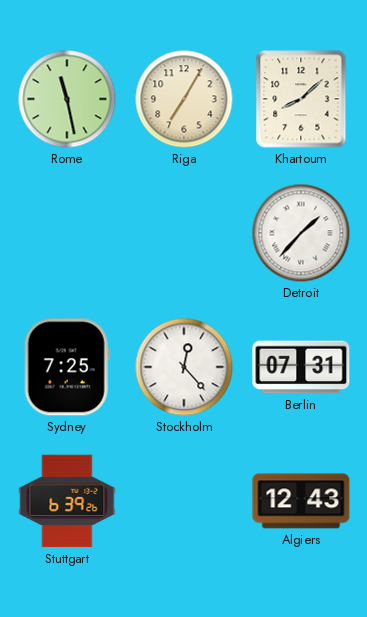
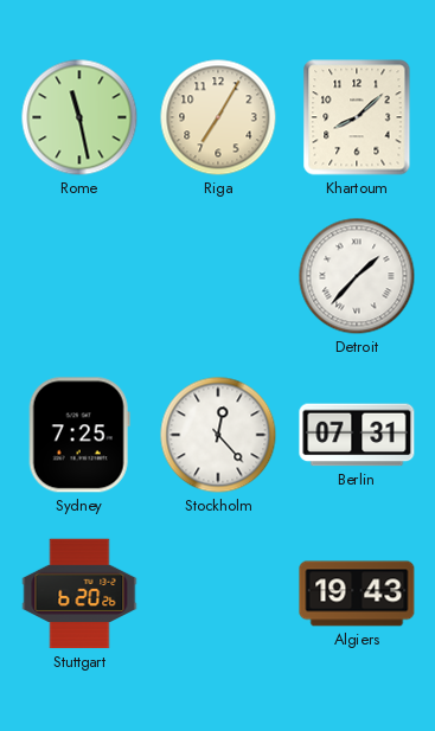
Stuttgart: 6:39 -> 6:20 (79, 594)
Algiers: 12:43 -> 19:43 (357, 594)
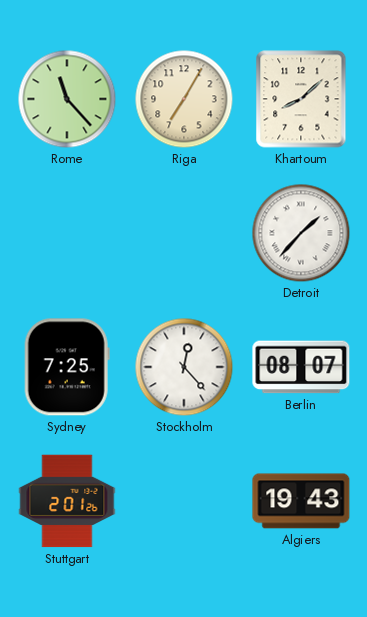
Rome: 11:28 -> 11:23 (67, 99)
Berlin: 07:31 -> 08:07 (301, 367)
Stuttgart: 6:20 -> 2:01 (67, 501)
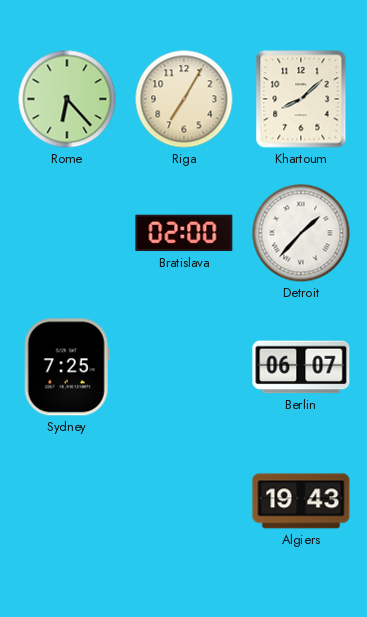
Rome: 11:23 -> 6:23 (67, 99)
Bratislava: none -> 02:00 (184, 233)
Stockholm: 12:23 -> none (184, 367)
Berlin: 08:07 -> 06:07 (301, 367)
Stuttgart: 2:01 -> none (67, 501)
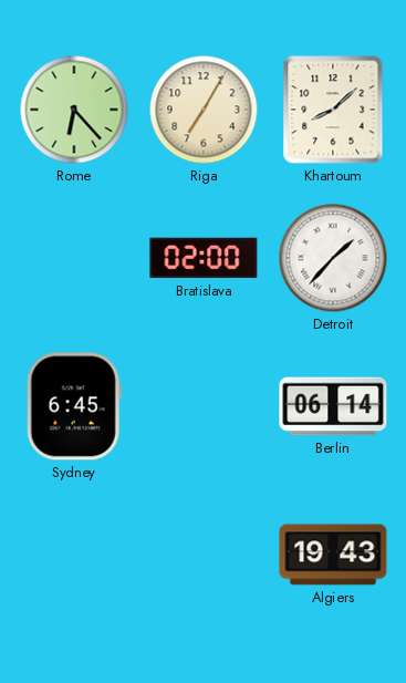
Sydney: 7:25 -> 6:45 (74, 406)
Berlin: 06:07 -> 06:14 (333, 406)
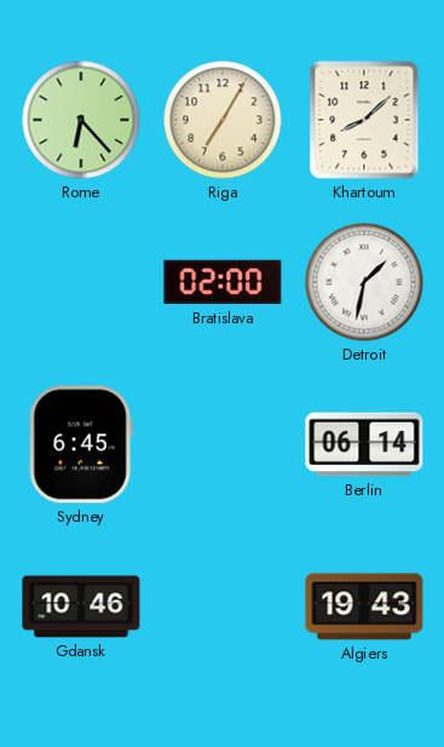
Detroit: 1:37 -> 1:32 (364, 282)
Gdansk: none -> 10:46 (81, 607)
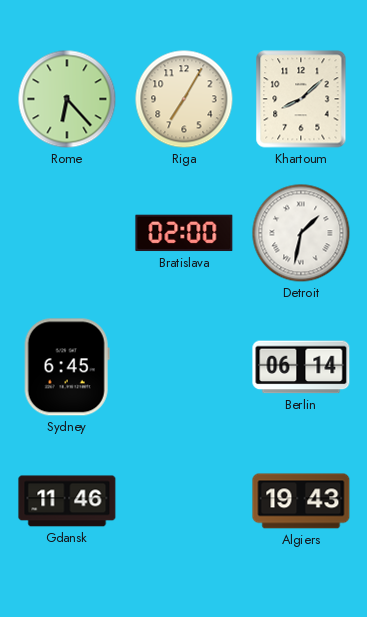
Gdansk: 10:46 -> 11:46 (67, 501)
